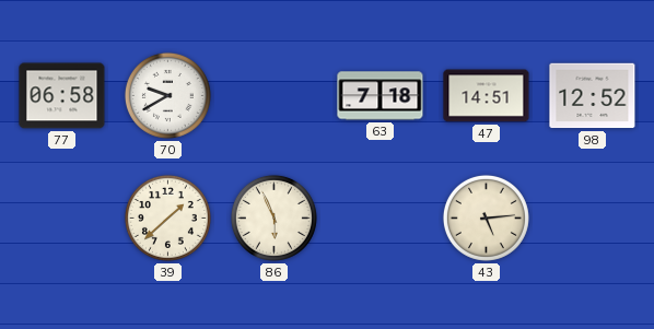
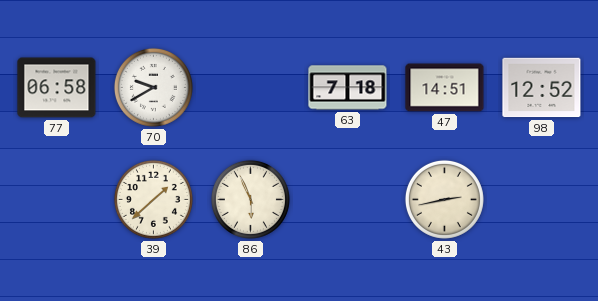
43: 5:14 -> 2:43 (444, 199)
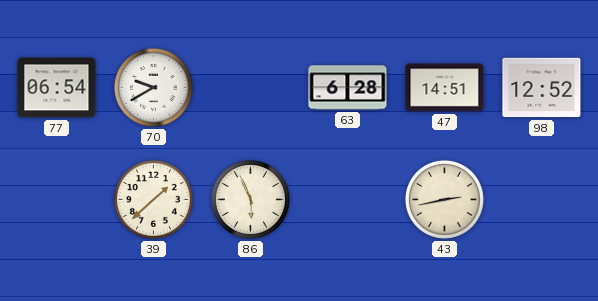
77: 06:58 -> 06:54 (57, 88)
63: 7:18 -> 6:28 (348, 88)
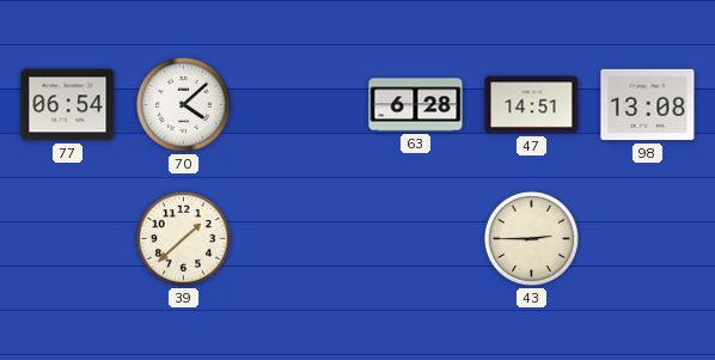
70: 9:40 -> 4:08 (183, 104)
98: 12:52 -> 13:08 (648, 105)
86: 5:56 -> none (250, 199)
43: 2:43 -> 2:45 (531, 238)
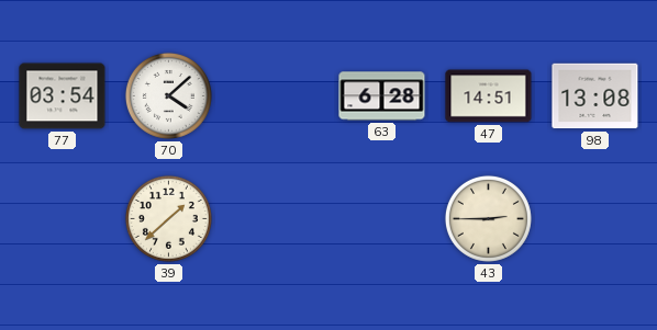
77: 06:54 -> 03:54 (63, 96)
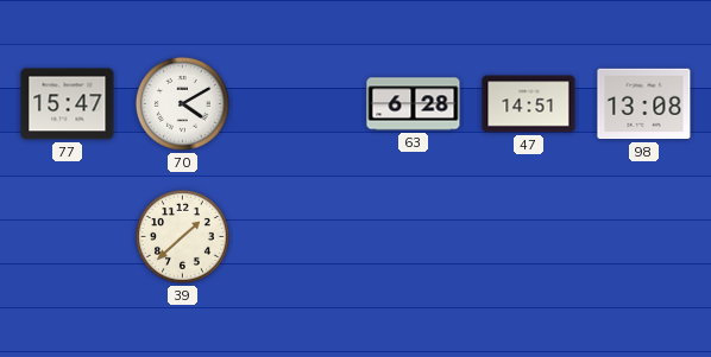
77: 03:54 -> 15:47 (68, 104)
70: 4:08 -> 4:10 (182, 103)
43: 2:45 -> none (488, 218)
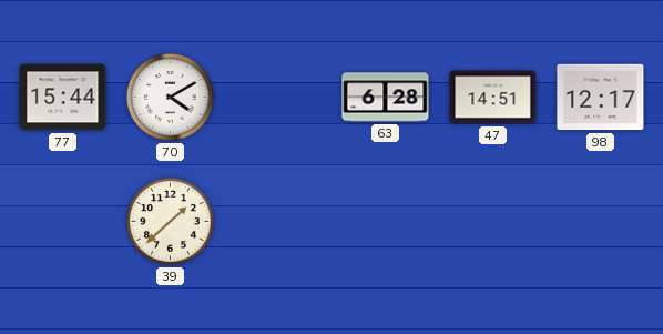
77: 15:47 -> 15:44 (63, 98)
98: 13:08 -> 12:17 (601, 98)
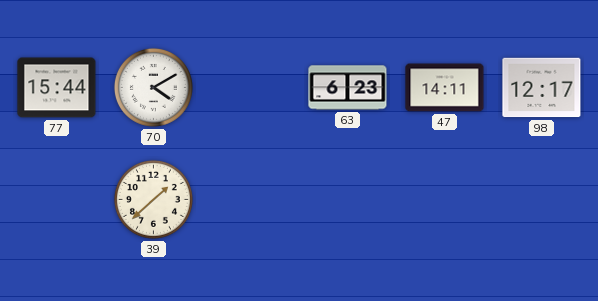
63: 6:28 -> 6:23 (348, 88)
47: 14:51 -> 14:11 (445, 88)
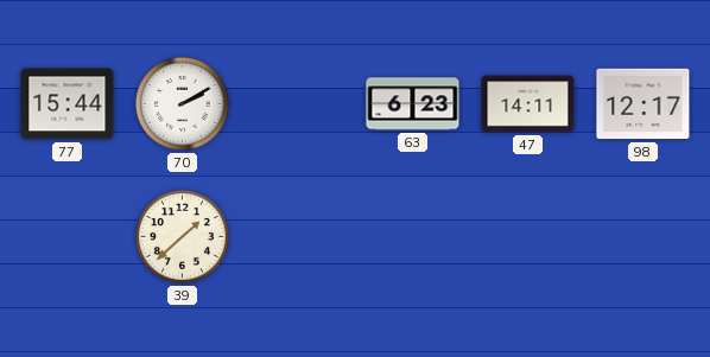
70: 4:10 -> 2:10 (182, 103)
